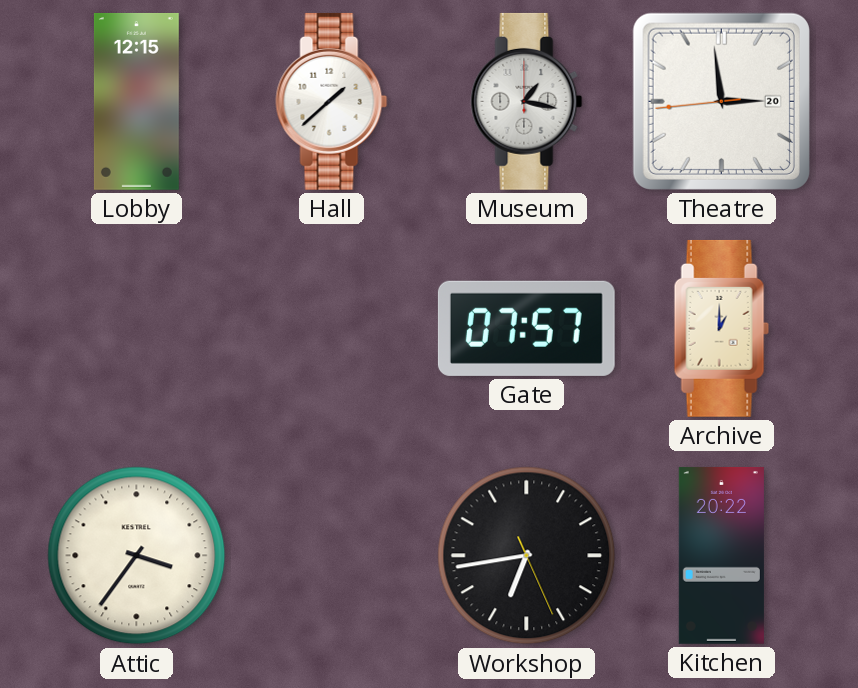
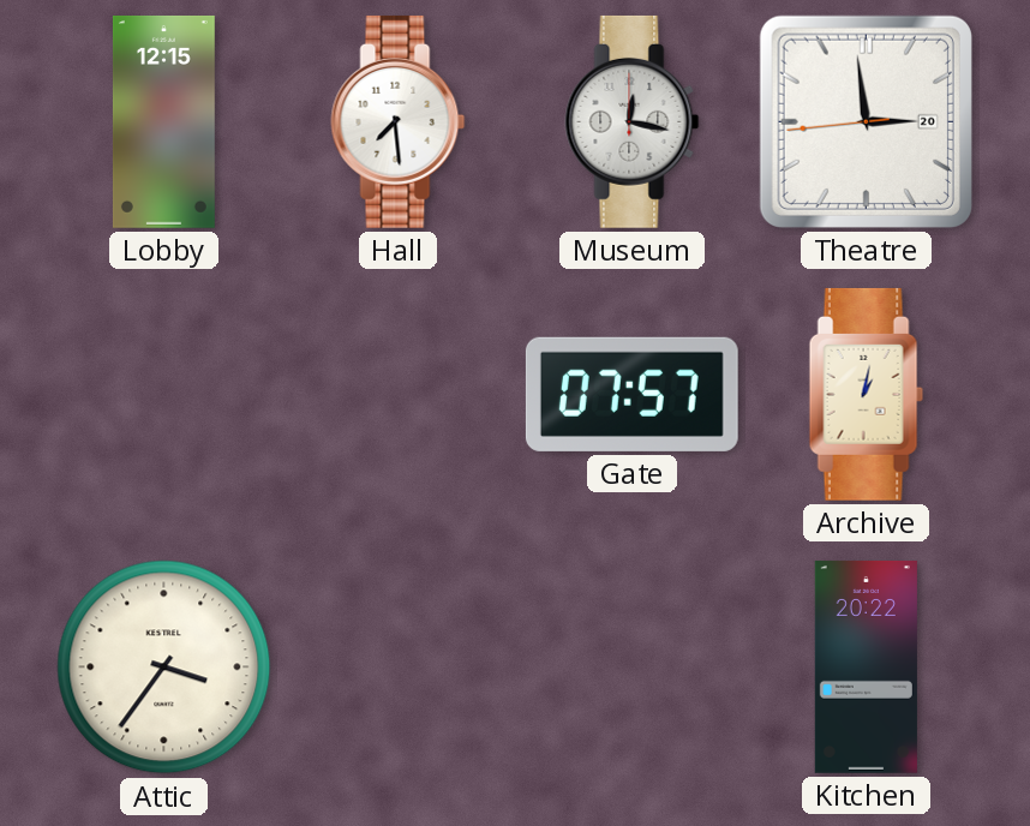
Hall: 1:38 -> 7:29 (399, 121)
Museum: 1:17 -> 12:17 (633, 121)
Archive: 1:00 -> 1:02 (866, 394)
Workshop: 6:43 -> none (527, 556)
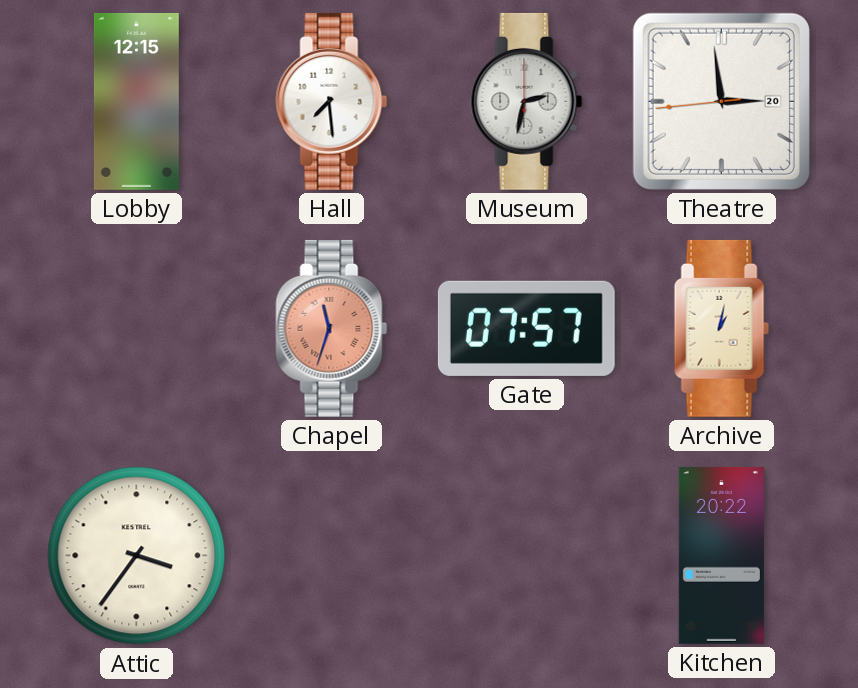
Museum: 12:17 -> 2:32 (527, 101)
Chapel: none -> 11:33 (332, 328)
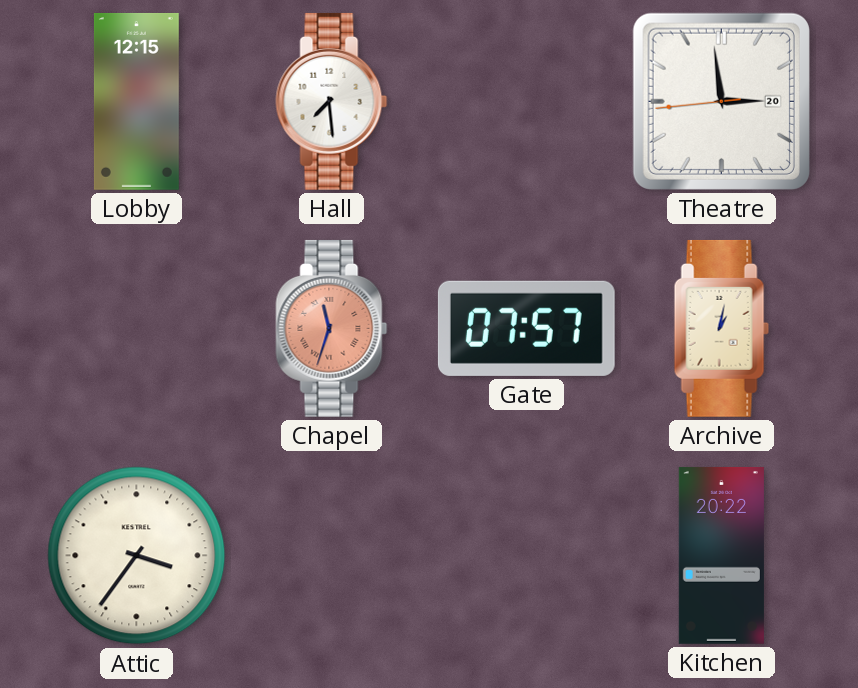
Museum: 2:32 -> none (527, 101)
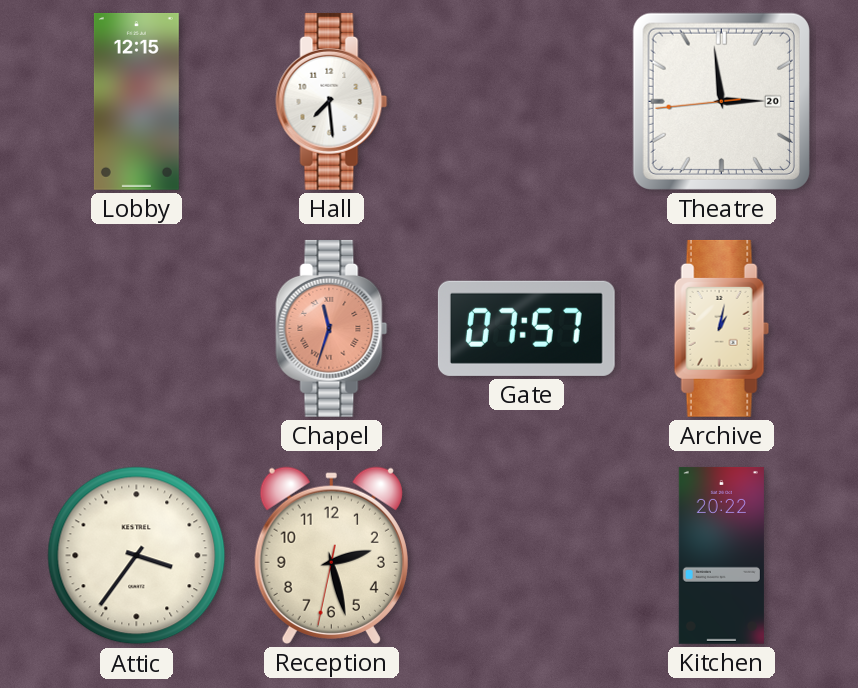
Reception: none -> 2:27 (331, 555)
